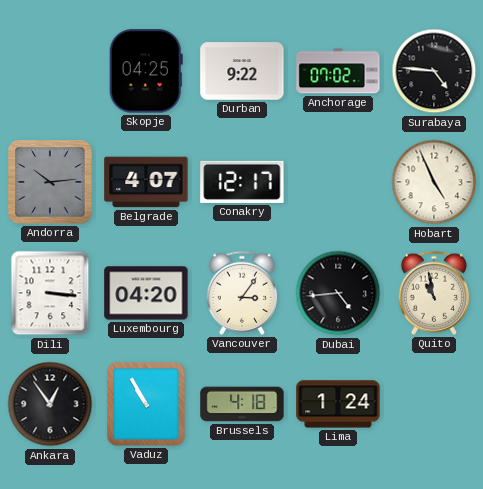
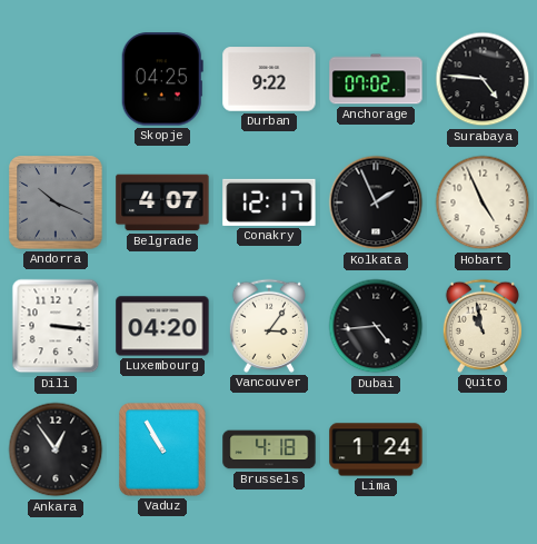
Andorra: 10:14 -> 10:19 (56, 202)
Kolkata: none -> 1:56 (376, 202)
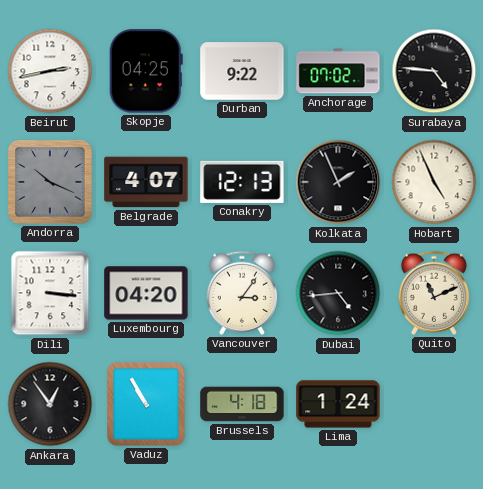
Beirut: none -> 2:43 (50, 71)
Conakry: 12:17 -> 12:13 (242, 182)
Quito: 10:58 -> 11:11 (433, 293)
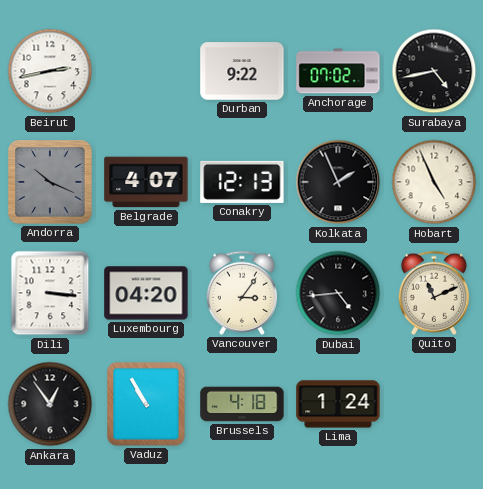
Skopje: 04:25 -> none (146, 71)
Surabaya: 4:46 -> 4:43 (434, 71)
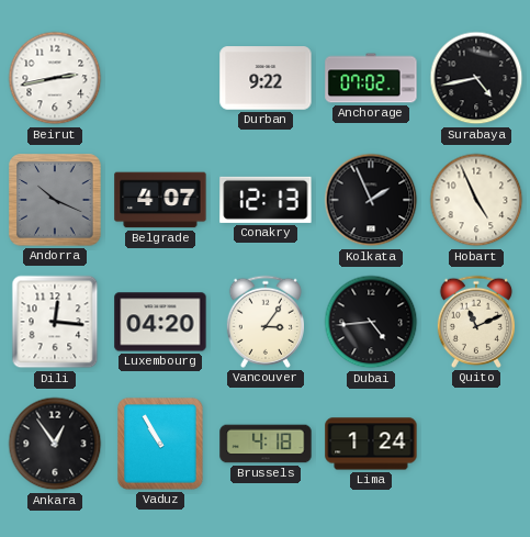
Dili: 3:16 -> 12:16 (55, 322)
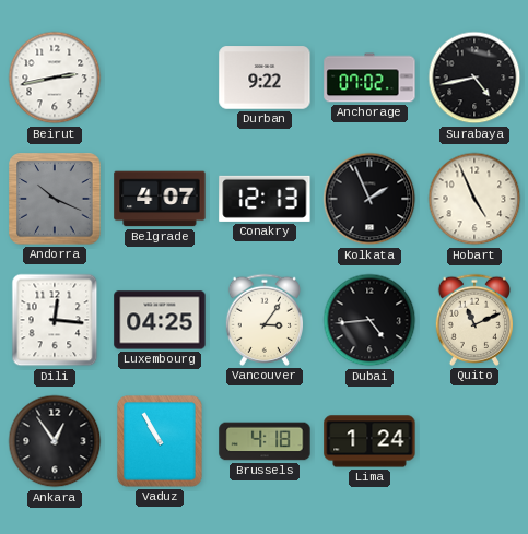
Luxembourg: 04:20 -> 04:25 (160, 320)
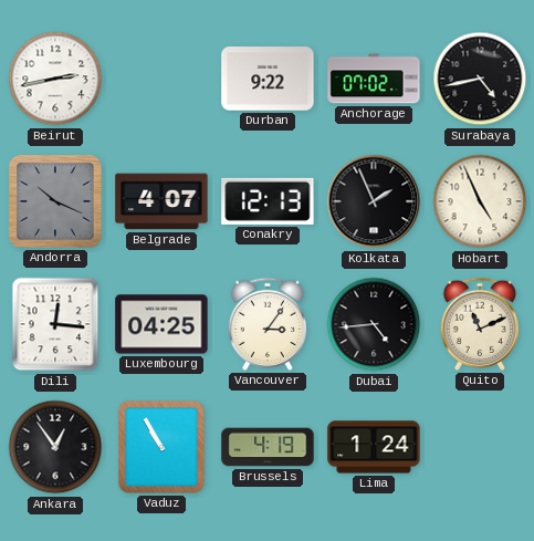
Brussels: 4:18 -> 4:19 (268, 447)
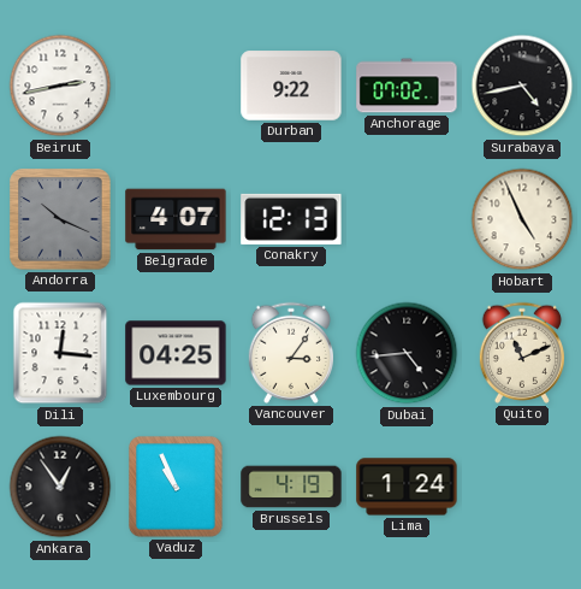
Kolkata: 1:56 -> none (374, 201)
Vaduz: 10:55 -> 10:56 (177, 487)
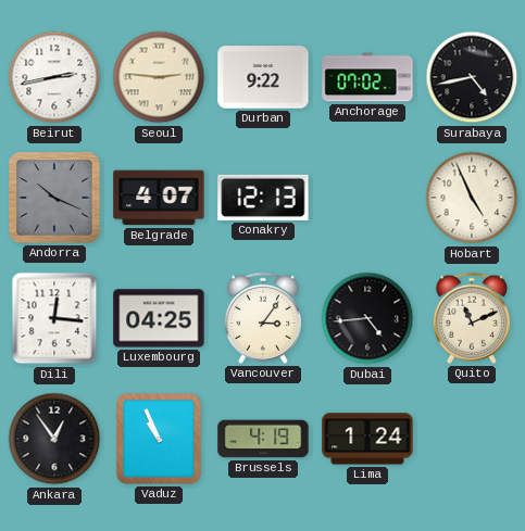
Seoul: none -> 2:46 (159, 77)
